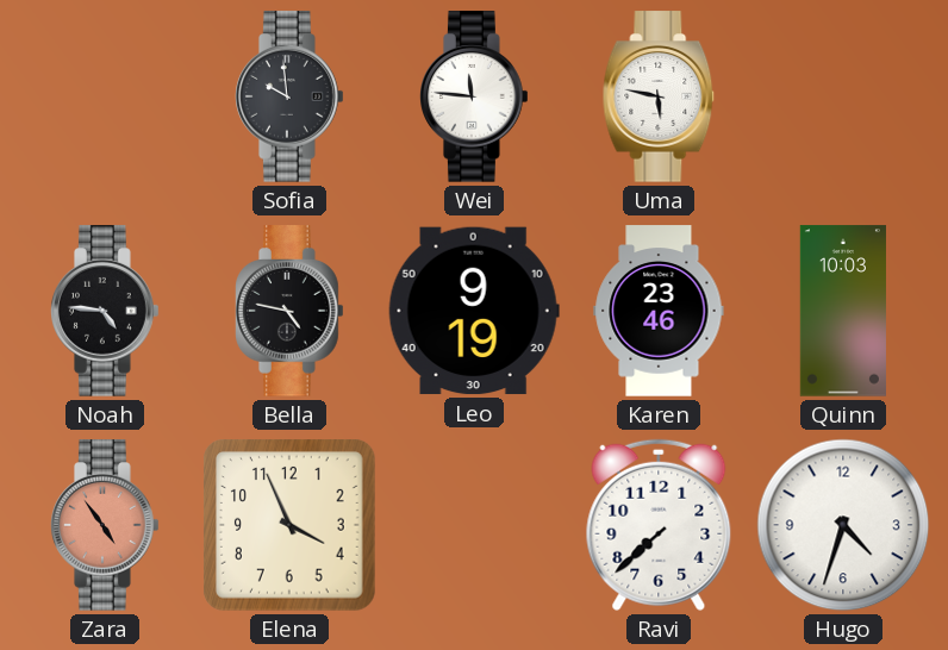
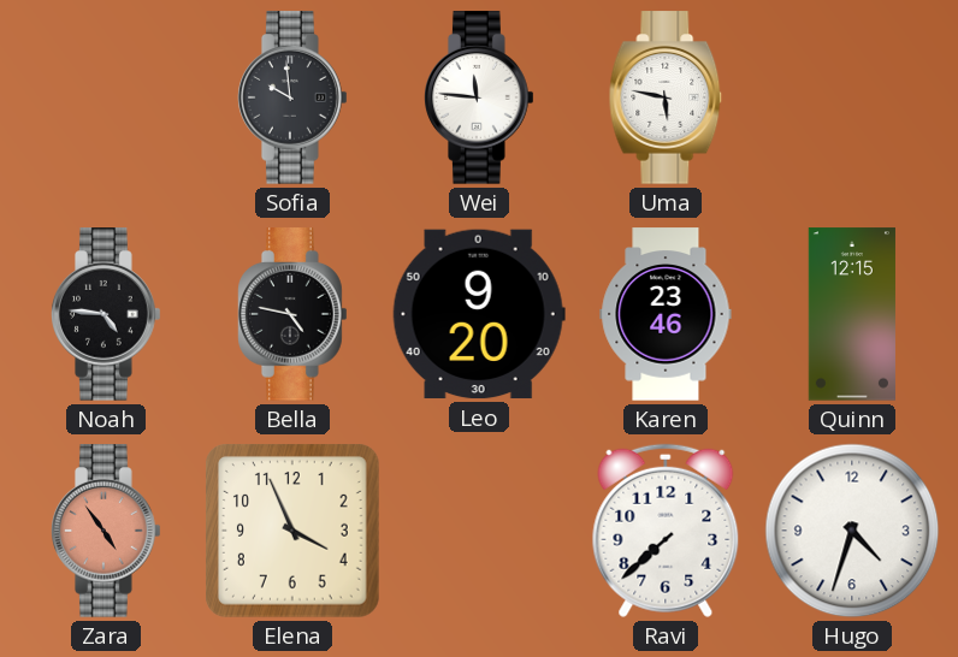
Leo: 9:19 -> 9:20 (479, 314)
Quinn: 10:03 -> 12:15 (852, 314)
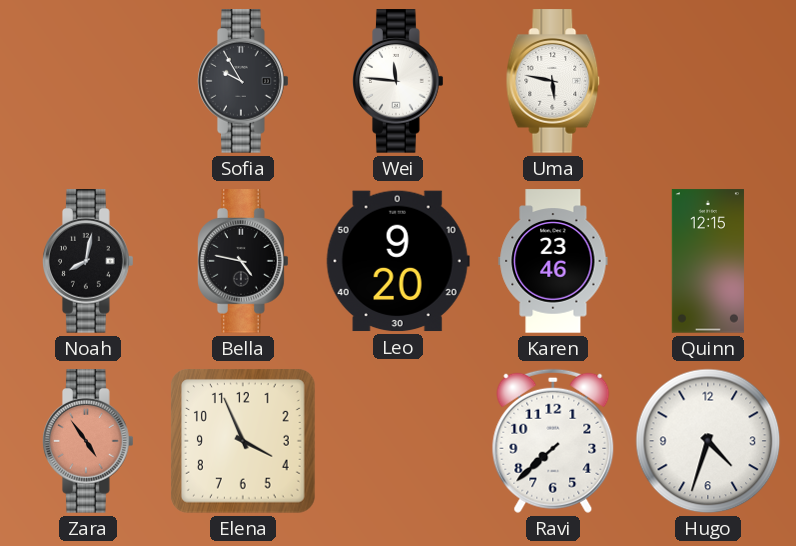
Sofia: 9:59 -> 9:55 (243, 81)
Noah: 4:46 -> 8:02 (88, 261)
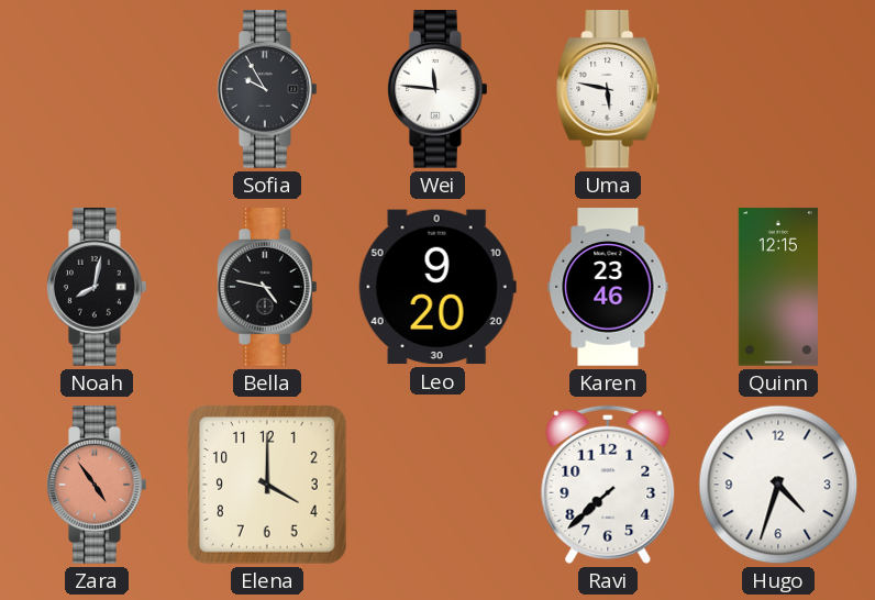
Elena: 3:56 -> 4:00 (268, 486)
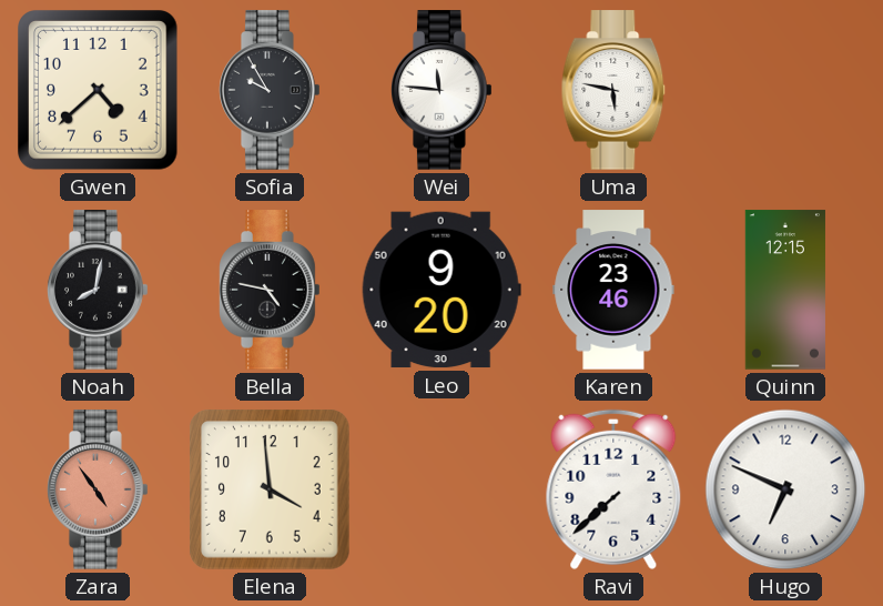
Gwen: none -> 4:38 (99, 91)
Elena: 4:00 -> 3:59 (271, 491)
Hugo: 4:33 -> 6:49 (785, 489)
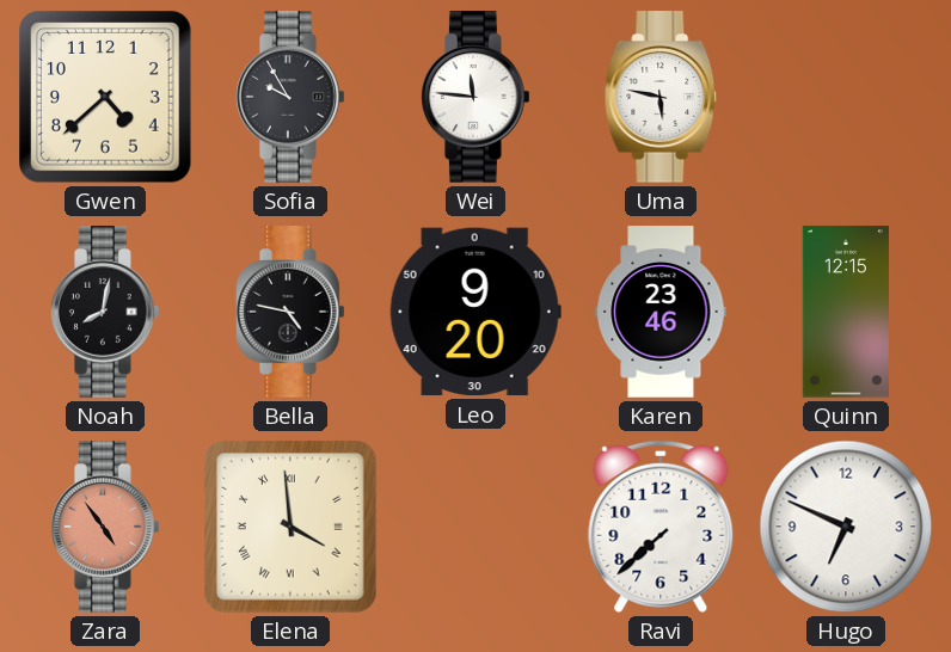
Elena numerals: Arabic -> Roman (292, 528)
